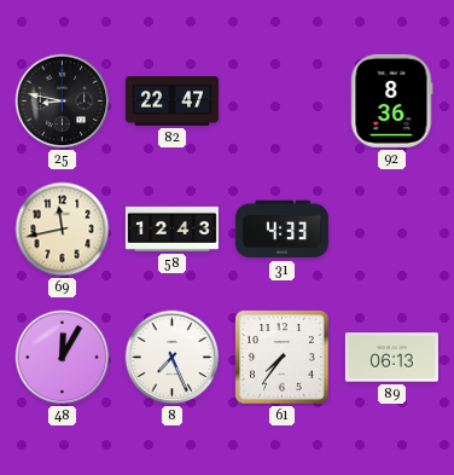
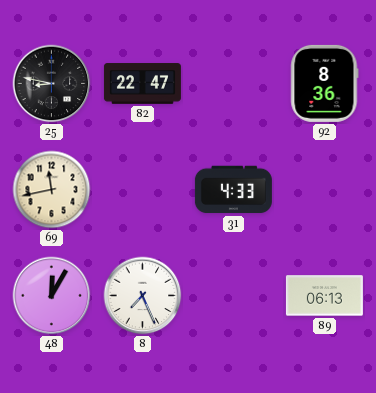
58: 12:43 -> none (171, 228)
61: 7:36 -> none (283, 358)
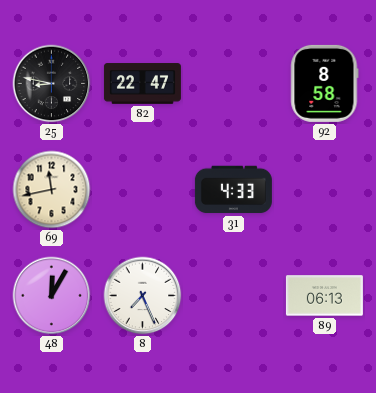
92: 8:36 -> 8:58 (325, 83)
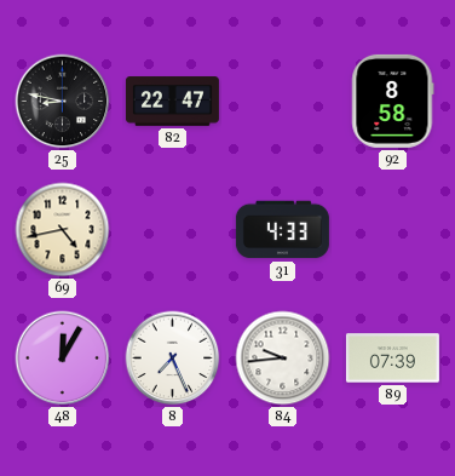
69: 11:43 -> 4:43 (63, 230)
84: none -> 9:44 (283, 359)
89: 06:13 -> 07:39 (392, 359)
